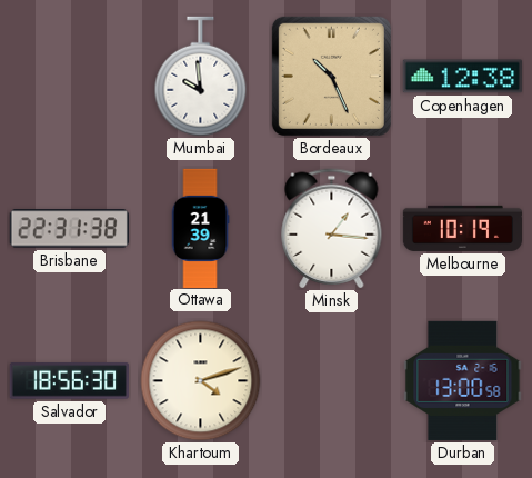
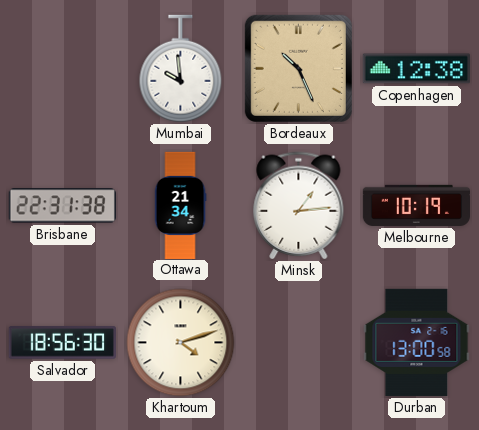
Ottawa: 21:39 -> 21:34 (180, 205)
Minsk: 1:16 -> 1:14 (299, 206)
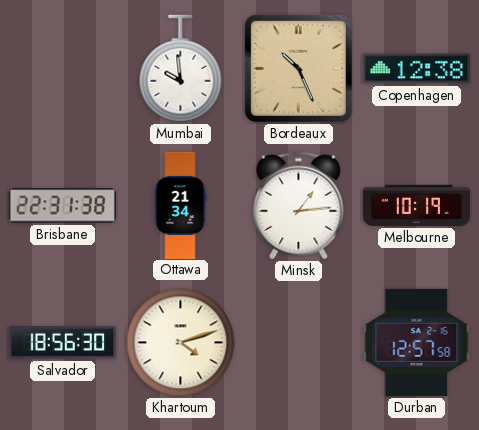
Durban: 13:00 -> 12:57 (417, 342)
